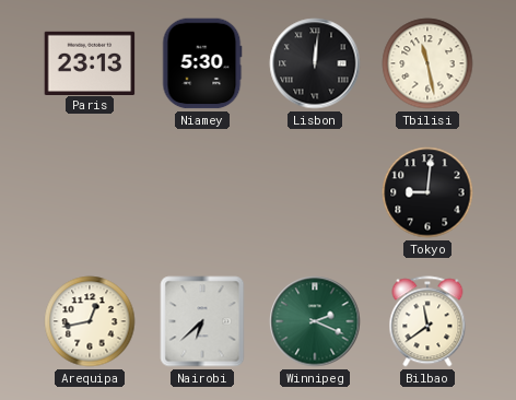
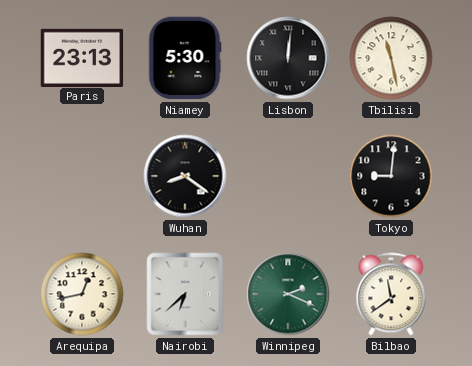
Wuhan: none -> 8:21 (185, 176)
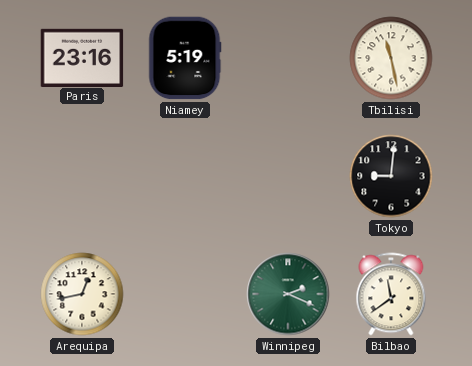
Paris: 23:13 -> 23:16 (82, 57)
Niamey: 5:30 -> 5:19 (185, 58)
Lisbon: 12:01 -> none (288, 58)
Wuhan: 8:21 -> none (185, 176)
Nairobi: 6:38 -> none (185, 294)
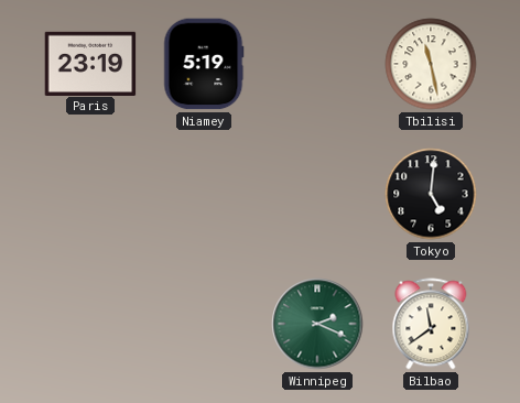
Paris: 23:16 -> 23:19 (90, 63)
Tokyo: 9:01 -> 5:01 (431, 194)
Arequipa: 12:43 -> none (82, 294)
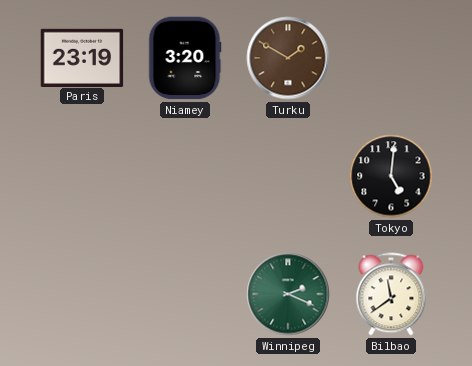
Niamey: 5:19 -> 3:20 (185, 58)
Turku: none -> 1:50 (288, 58)
Tbilisi: 11:28 -> none (431, 64)
